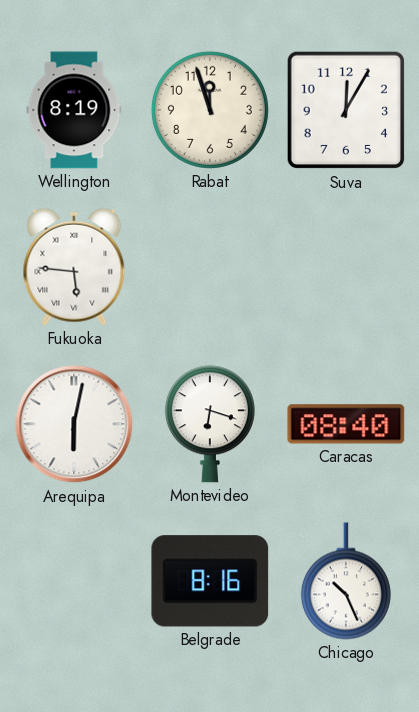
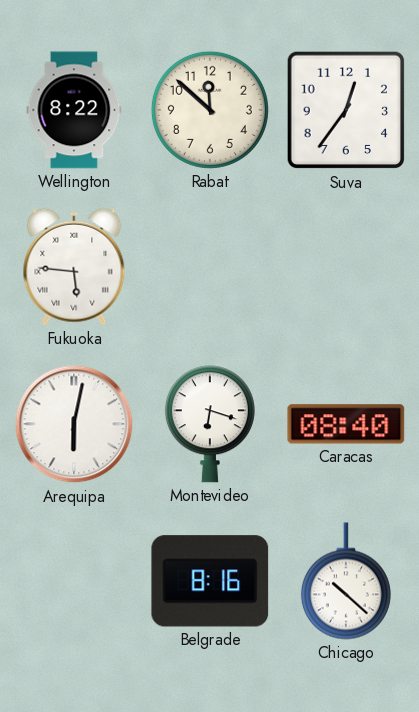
Wellington: 8:19 -> 8:22 (74, 110)
Rabat: 11:57 -> 11:52 (210, 110)
Suva: 12:05 -> 12:36 (346, 110)
Chicago: 10:26 -> 10:22 (346, 581)
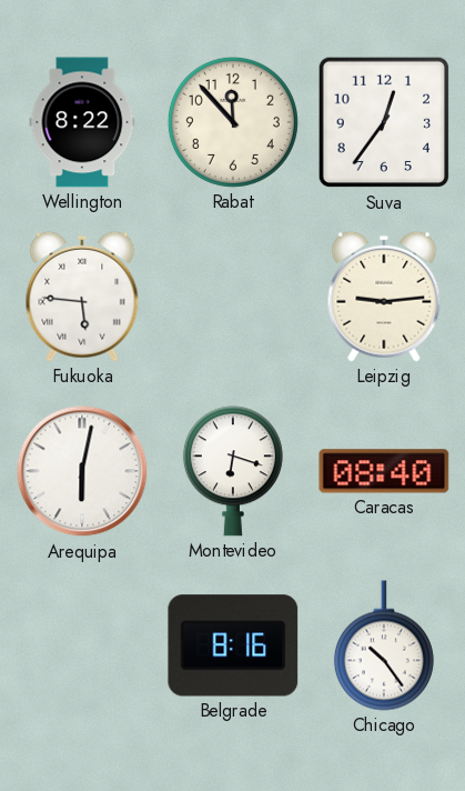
Rabat: 11:52 -> 11:53 (233, 122)
Leipzig: none -> 9:14 (384, 297)
Chicago: 10:22 -> 10:24 (384, 645)
